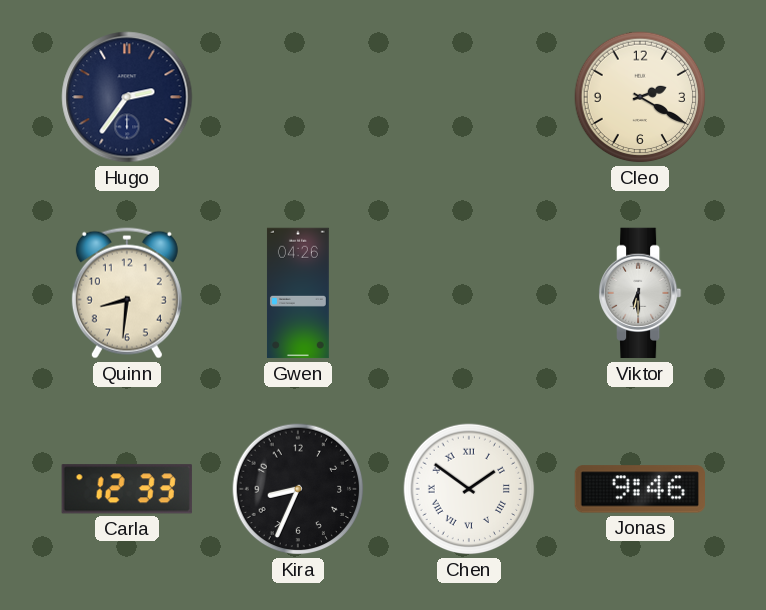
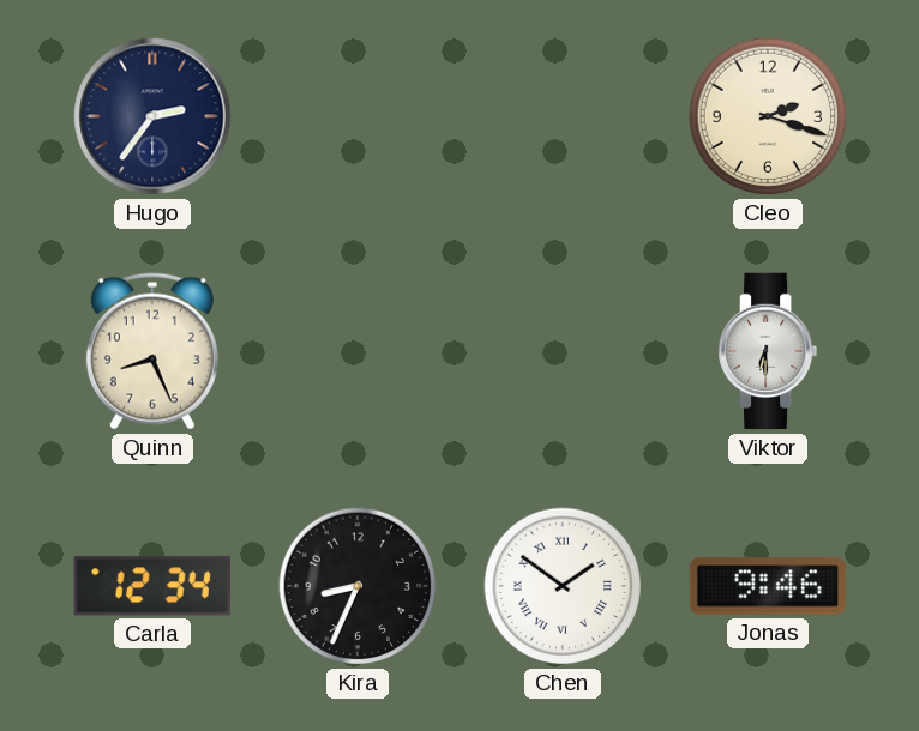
Cleo: 2:20 -> 2:18 (768, 116)
Quinn: 8:31 -> 8:26 (152, 351)
Gwen: 04:26 -> none (298, 293)
Carla: 12:33 -> 12:34 (152, 586)
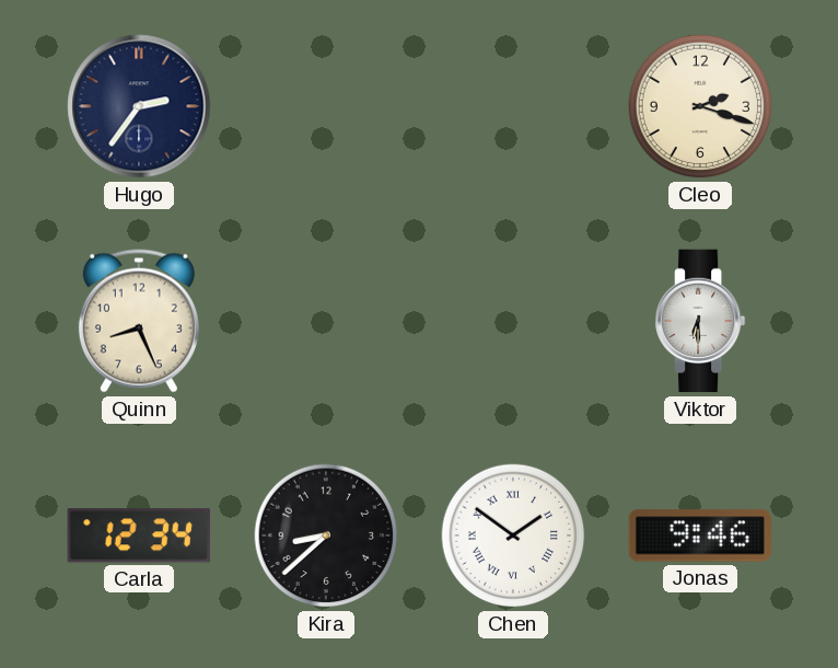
Kira: 8:34 -> 8:38 (326, 535)
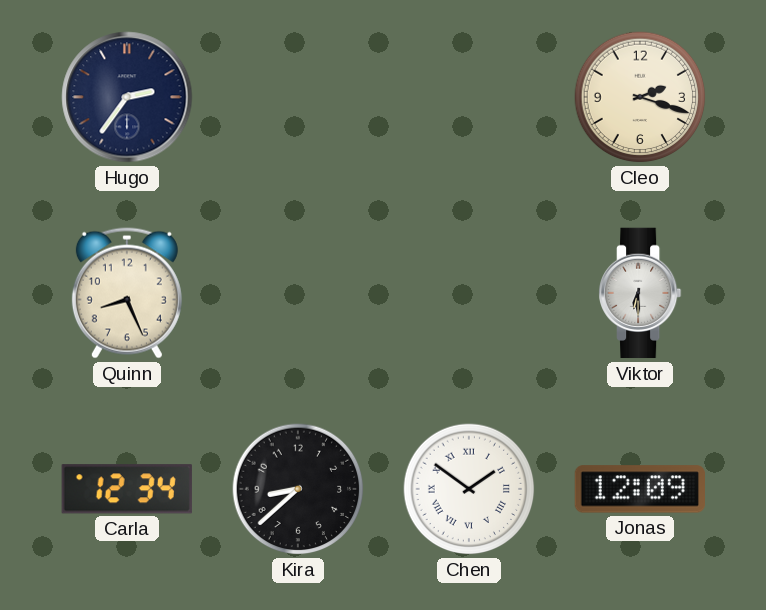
Jonas: 9:46 -> 12:09 (639, 489)
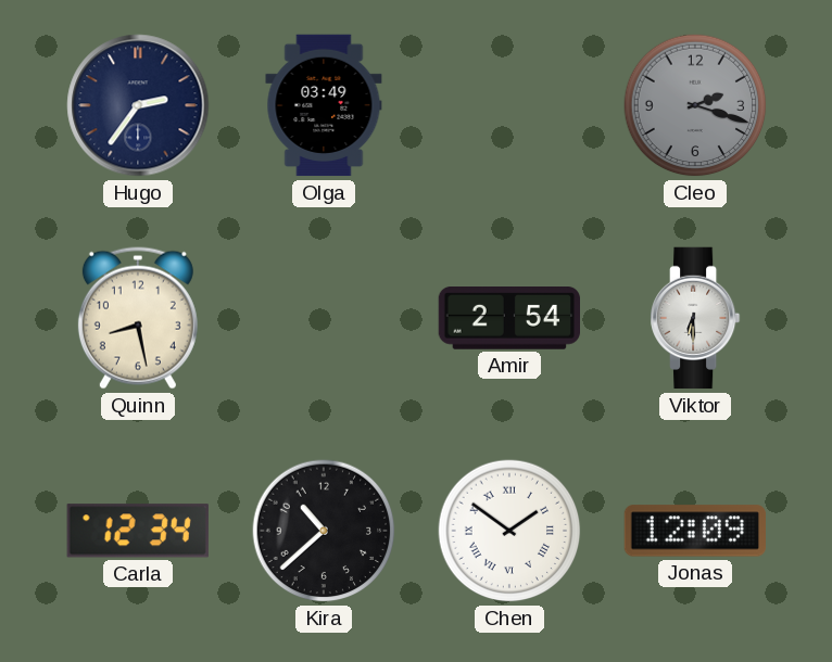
Olga: none -> 03:49 (324, 105)
Cleo dial: cream -> grey (695, 105)
Quinn: 8:26 -> 8:28 (138, 318)
Amir: none -> 2:54 (508, 319)
Kira: 8:38 -> 10:38 (324, 531)
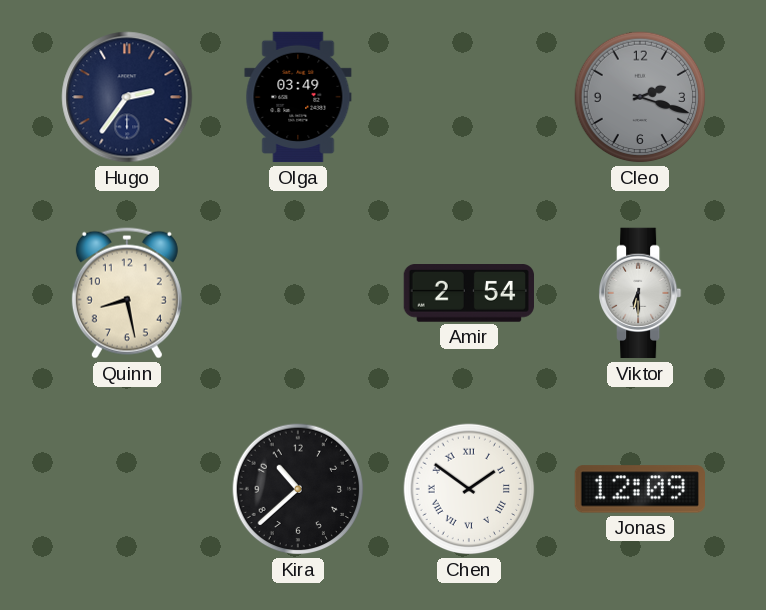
Carla: 12:34 -> none (138, 531)
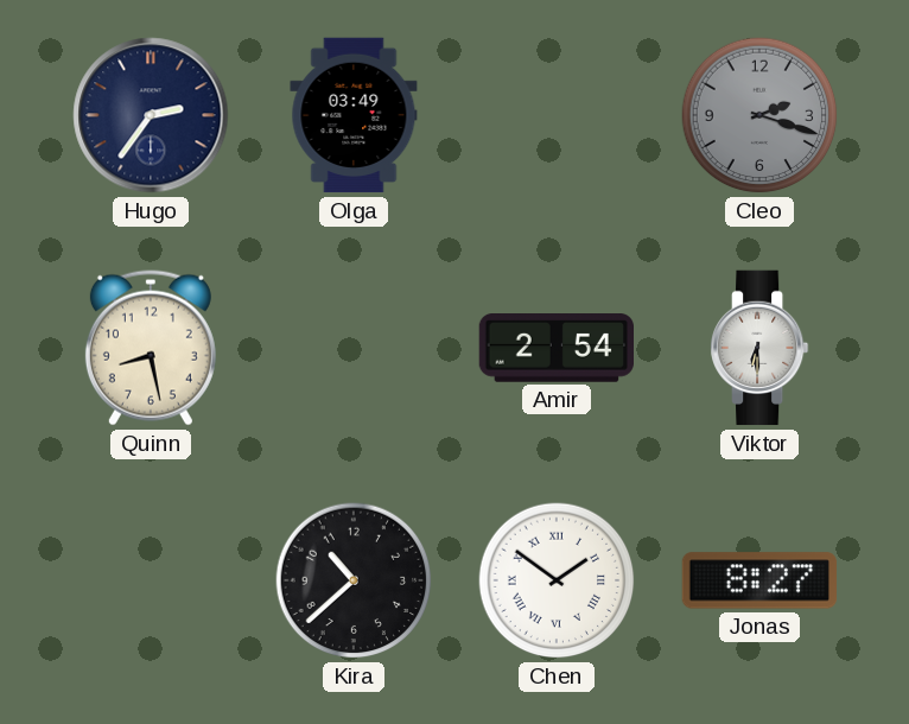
Jonas: 12:09 -> 8:27 (758, 580)
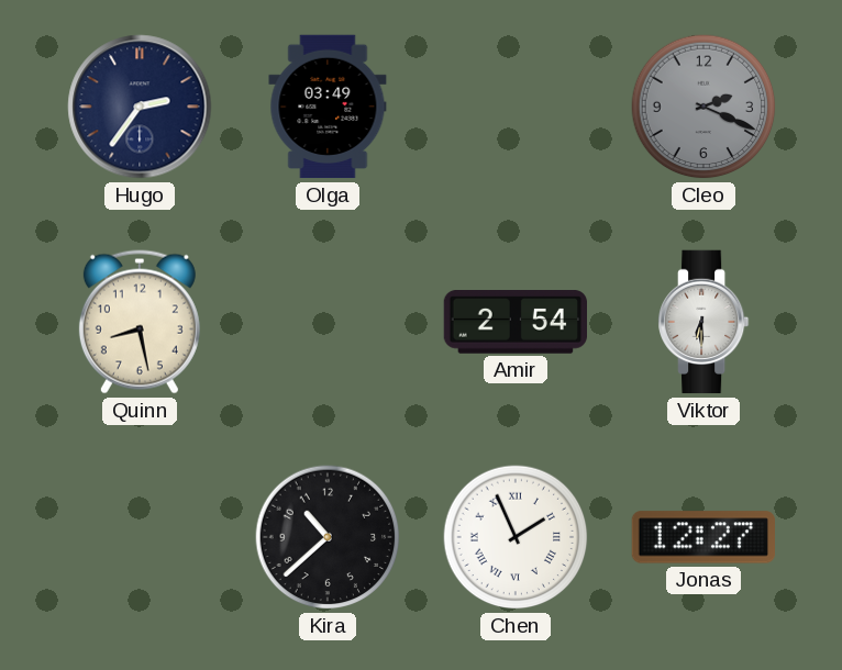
Cleo: 2:18 -> 2:19 (703, 107)
Chen: 1:51 -> 1:56 (516, 537)
Jonas: 8:27 -> 12:27 (702, 537)
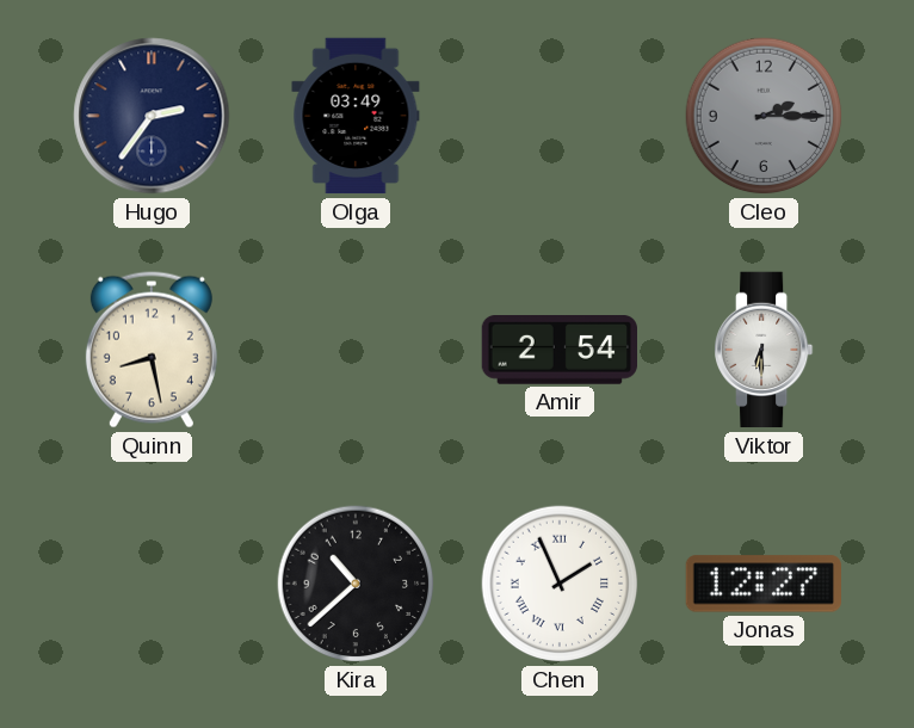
Cleo: 2:19 -> 2:15 (764, 116)
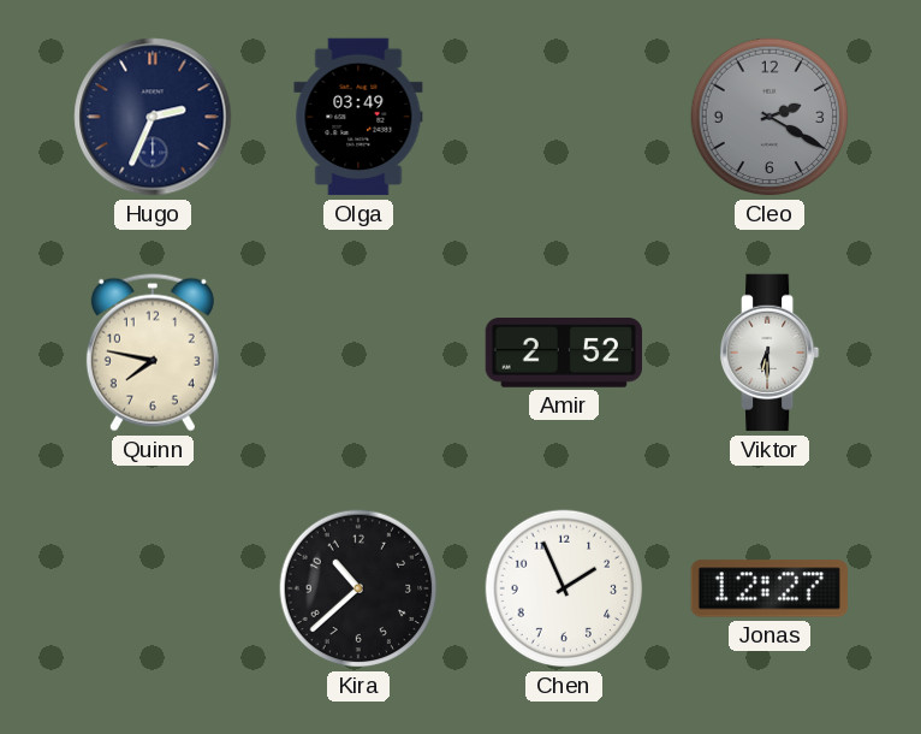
Hugo: 2:36 -> 2:34 (153, 117)
Cleo: 2:15 -> 2:20 (770, 117)
Quinn: 8:28 -> 7:47 (153, 353)
Amir: 2:54 -> 2:52 (563, 354)
Chen numerals: Roman -> Arabic (564, 588)
